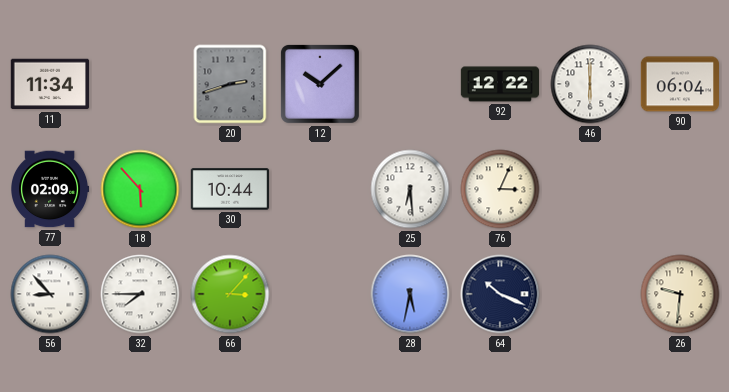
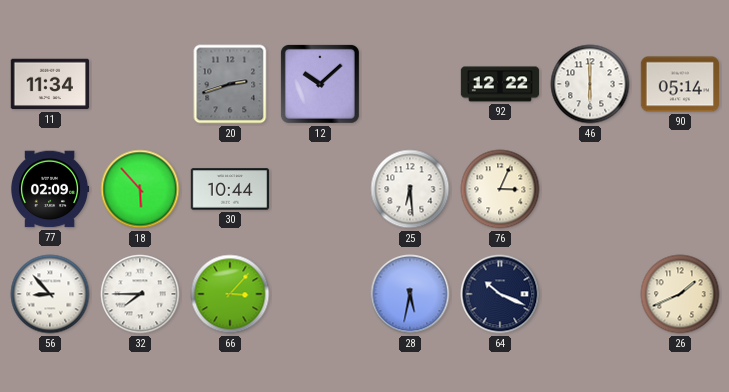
90: 06:04 -> 05:14 (679, 84)
26: 9:31 -> 1:41 (680, 294)
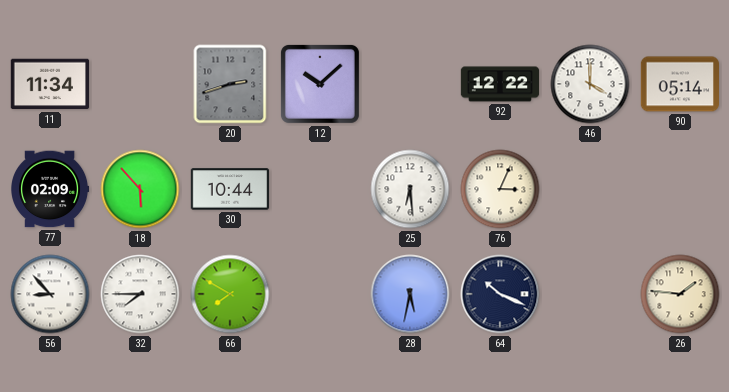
46: 6:00 -> 4:00 (590, 84)
66: 3:07 -> 7:50 (230, 294)
26: 1:41 -> 1:46 (680, 294)
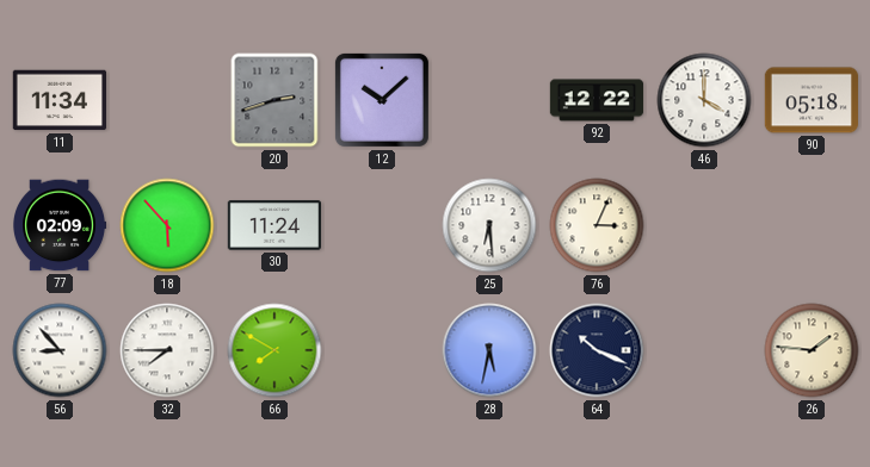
90: 05:14 -> 05:18 (810, 100)
30: 10:44 -> 11:24 (274, 225)
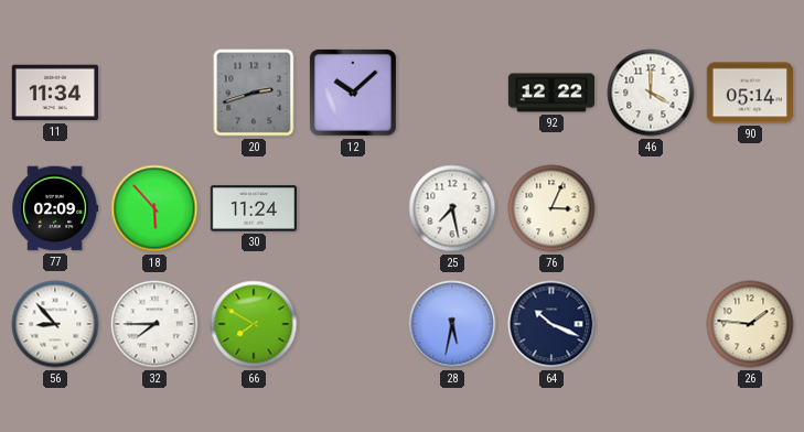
90: 05:18 -> 05:14 (749, 93)
25: 6:29 -> 7:28 (452, 208)
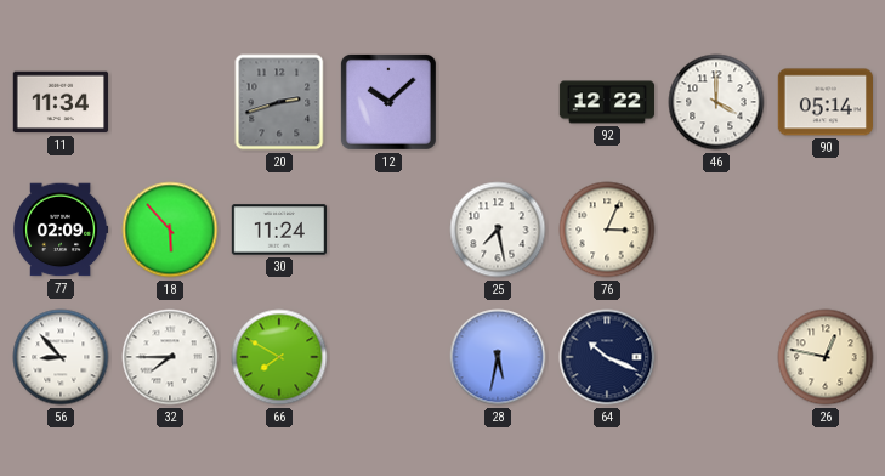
26: 1:46 -> 12:47 (826, 357)
